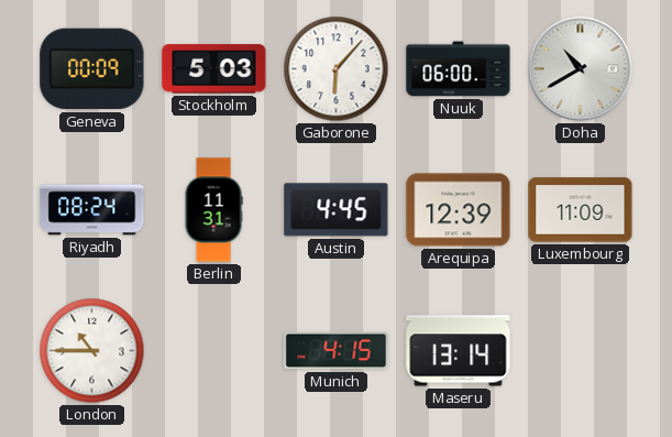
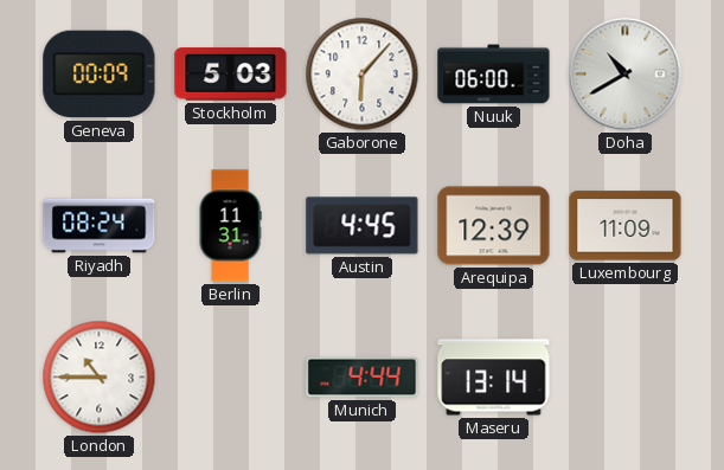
Munich: 4:15 -> 4:44 (363, 378)
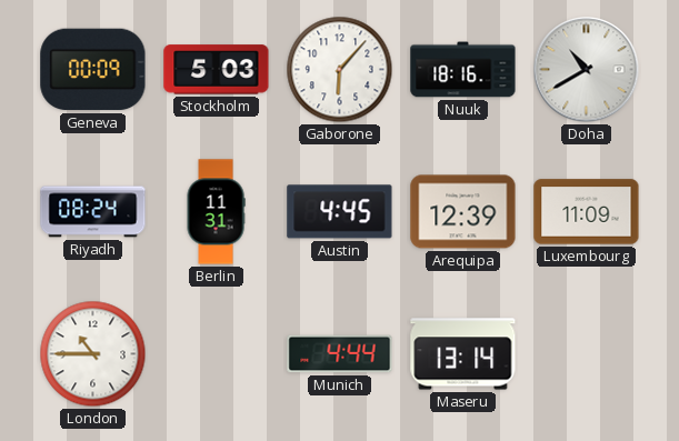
Nuuk: 06:00 -> 18:16 (463, 70)
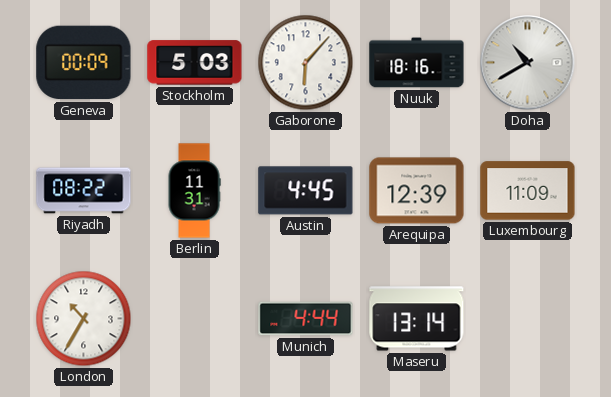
Riyadh: 08:24 -> 08:22 (84, 191)
London: 10:45 -> 10:35 (84, 319)
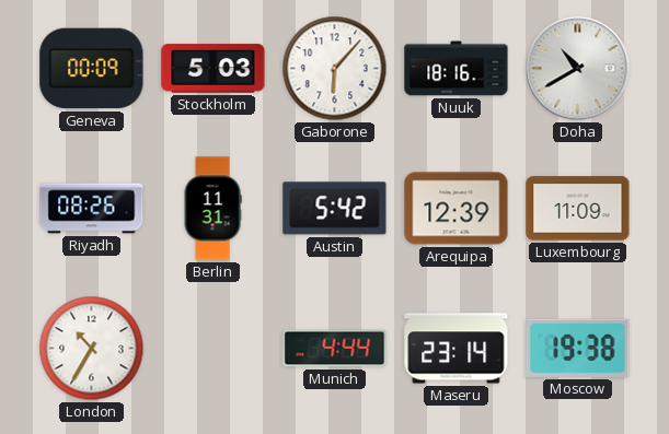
Riyadh: 08:22 -> 08:26 (92, 209)
Austin: 4:45 -> 5:42 (335, 209)
Maseru: 13:14 -> 23:14 (457, 349)
Moscow: none -> 19:38 (578, 348)
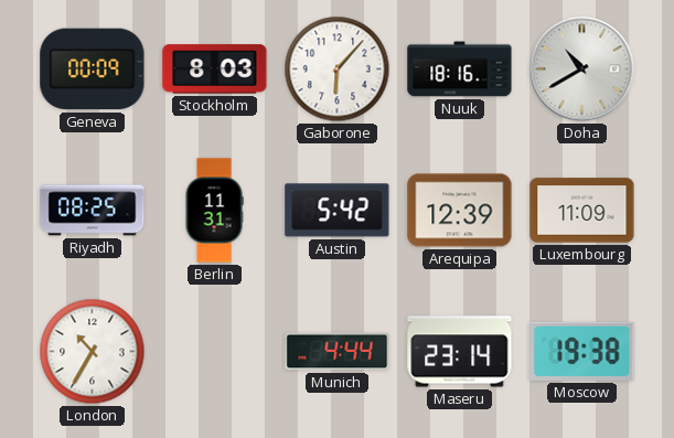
Stockholm: 5:03 -> 8:03 (215, 70)
Riyadh: 08:26 -> 08:25 (93, 211)
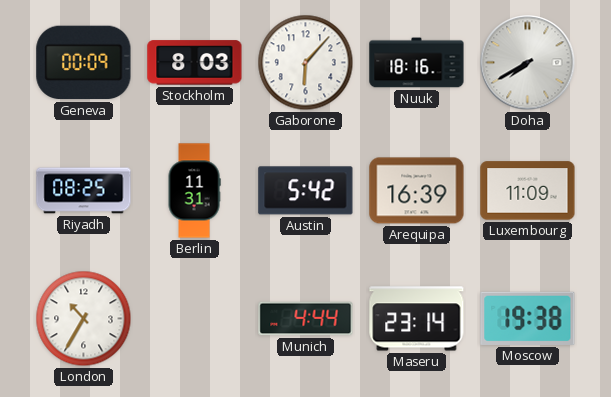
Doha: 10:40 -> 7:40 (528, 63)
Arequipa: 12:39 -> 16:39 (417, 191)
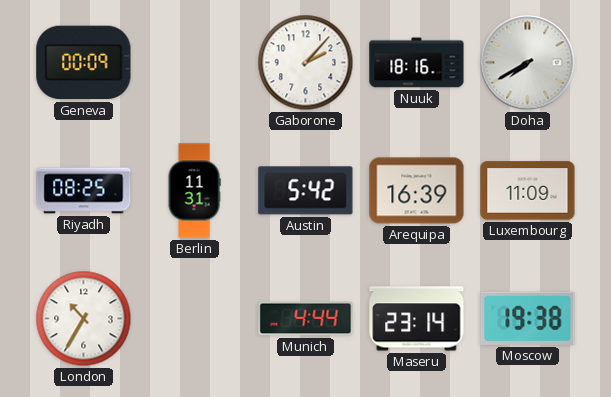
Stockholm: 8:03 -> none (195, 63)
Gaborone: 6:07 -> 2:07 (306, 63)
